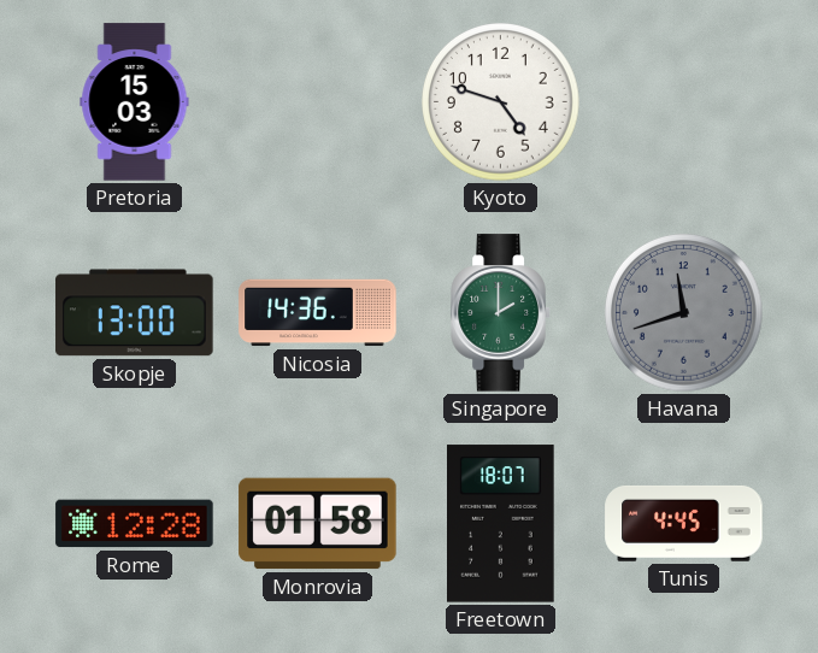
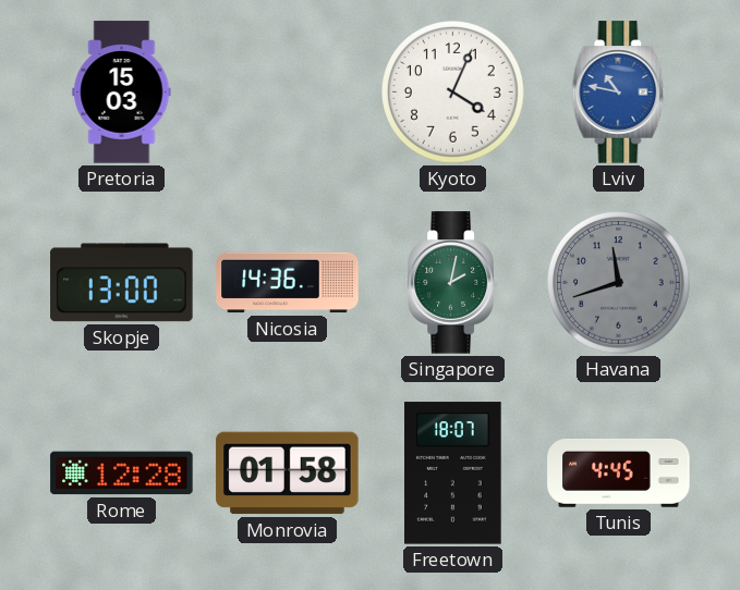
Kyoto: 4:48 -> 4:04 (453, 93)
Lviv: none -> 10:47 (619, 93)
Singapore: 2:00 -> 2:02 (453, 283)
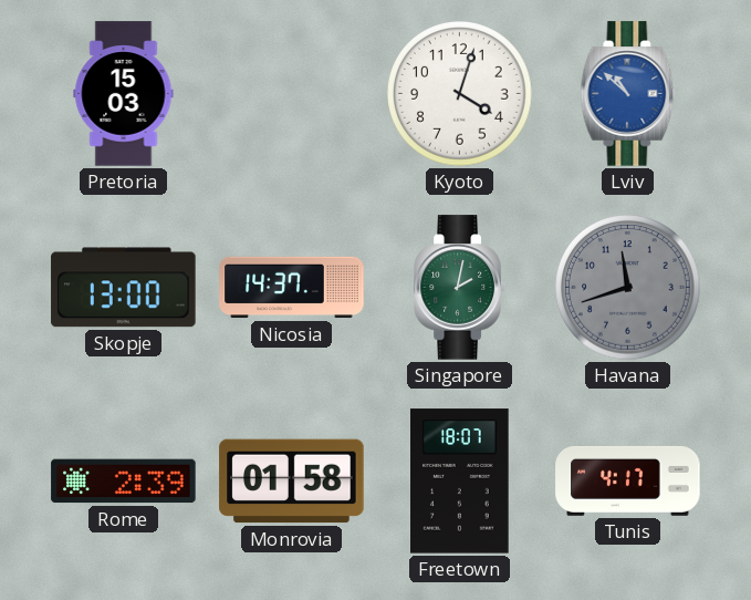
Kyoto: 4:04 -> 4:03 (460, 94)
Lviv: 10:47 -> 10:52 (628, 94)
Nicosia: 14:36 -> 14:37 (292, 288)
Rome: 12:28 -> 2:39 (124, 482)
Tunis: 4:45 -> 4:17 (628, 480)
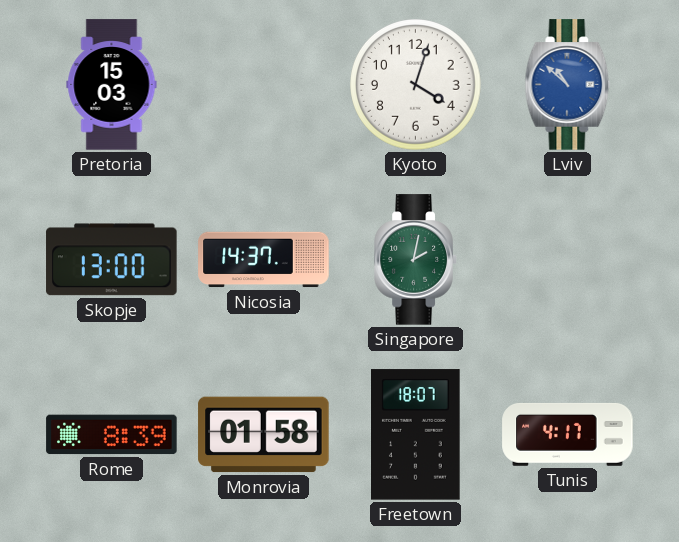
Havana: 11:42 -> none (628, 288)
Rome: 2:39 -> 8:39 (112, 435)
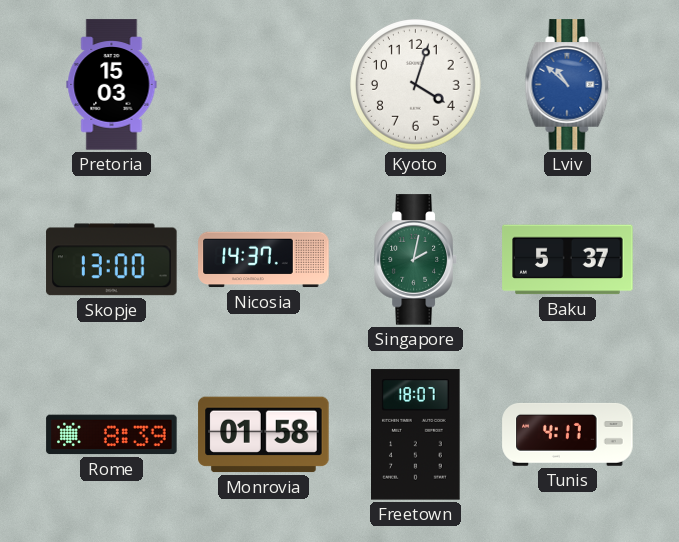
Baku: none -> 5:37 (568, 260)
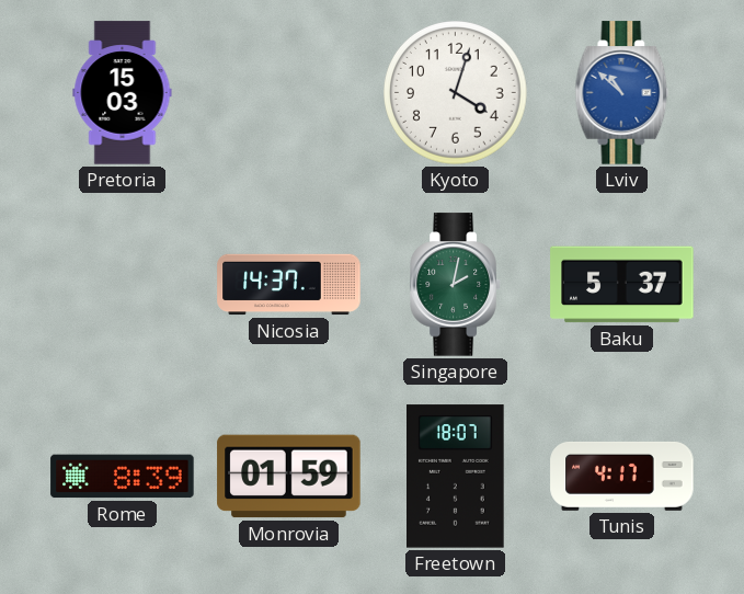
Skopje: 13:00 -> none (112, 260)
Monrovia: 01:58 -> 01:59 (289, 477)
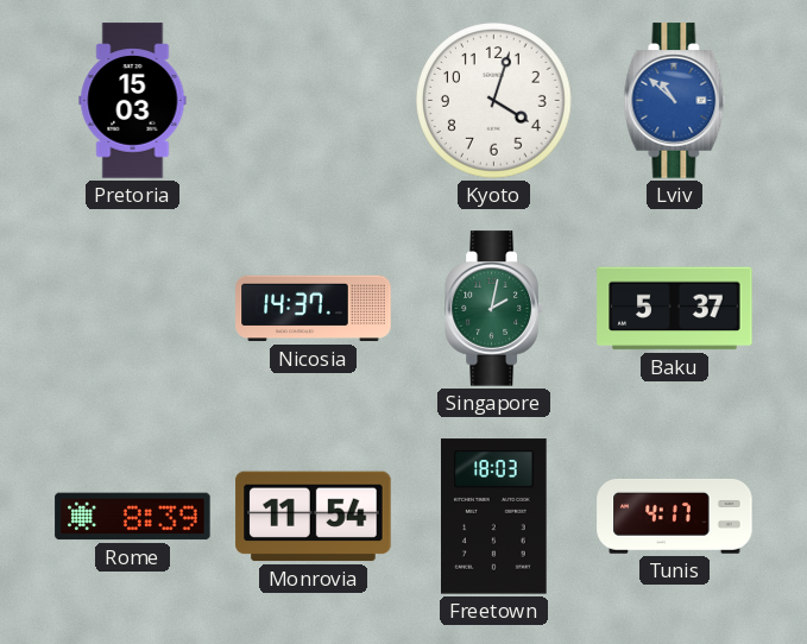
Monrovia: 01:59 -> 11:54 (314, 517)
Freetown: 18:07 -> 18:03 (494, 517)
